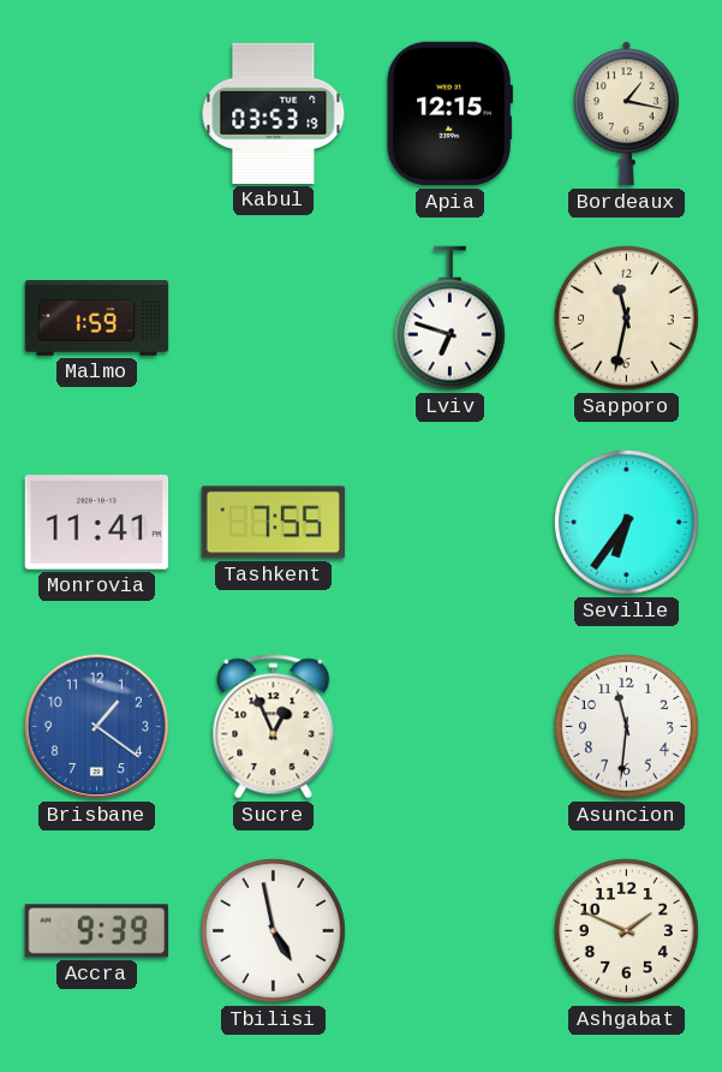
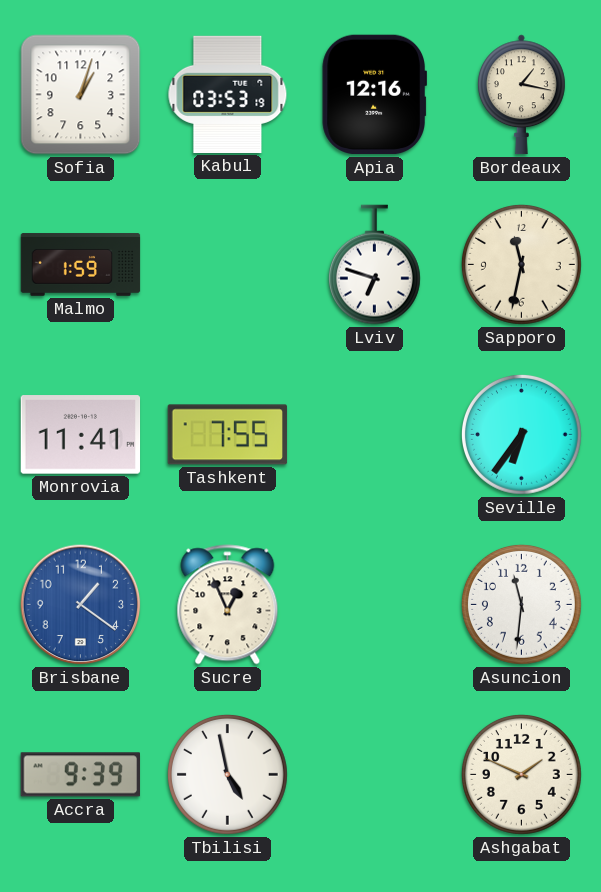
Sofia: none -> 1:03 (81, 95)
Apia: 12:15 -> 12:16 (374, 95)
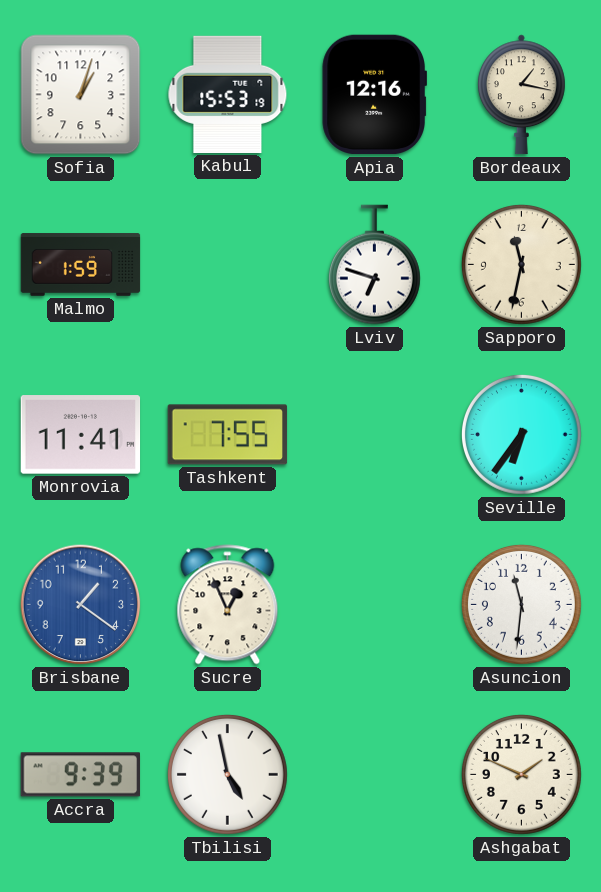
Kabul: 03:53 -> 15:53 (228, 94)
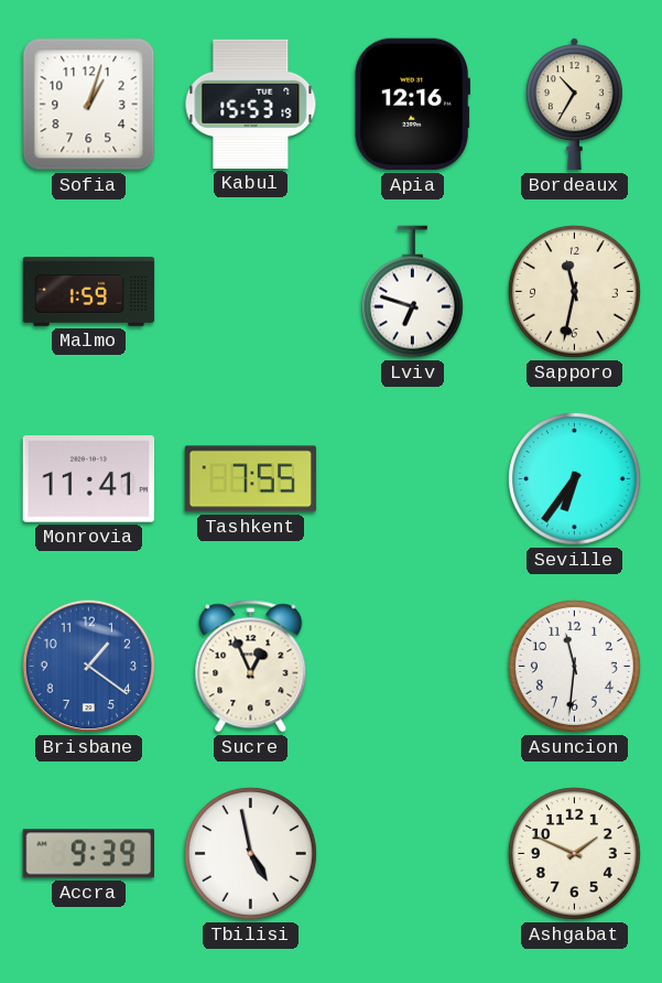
Bordeaux: 1:17 -> 10:35 (574, 105)
